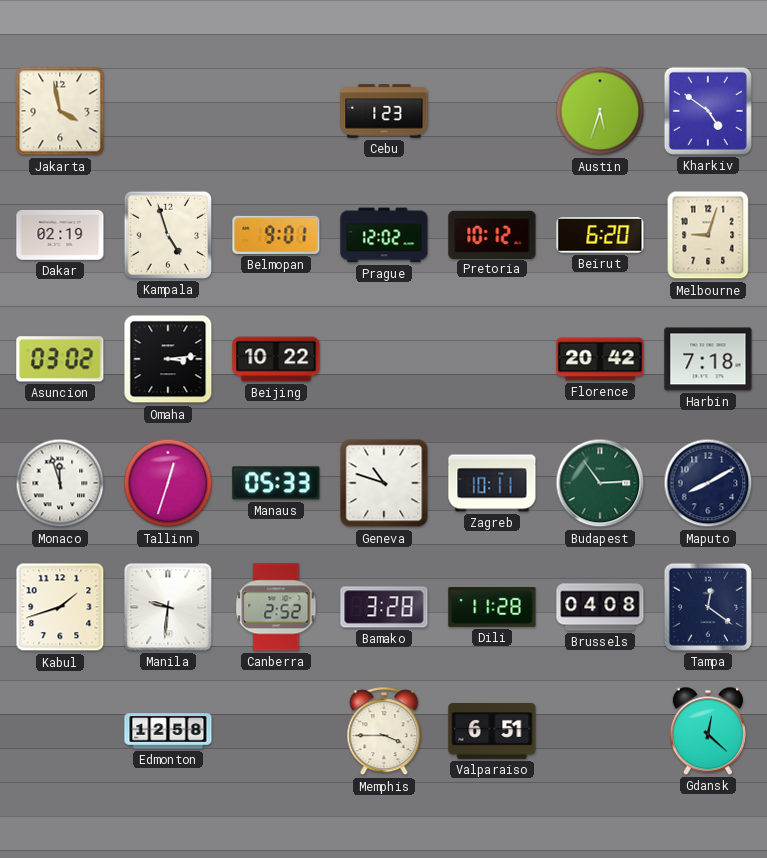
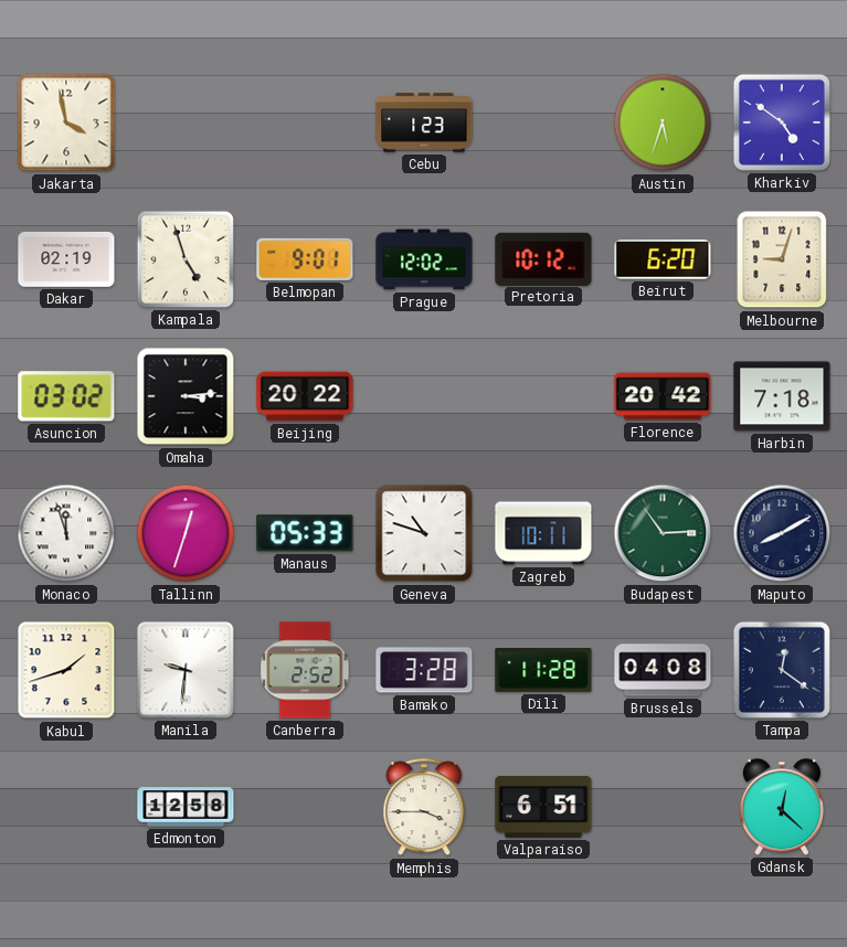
Beijing: 10:22 -> 20:22 (305, 396)
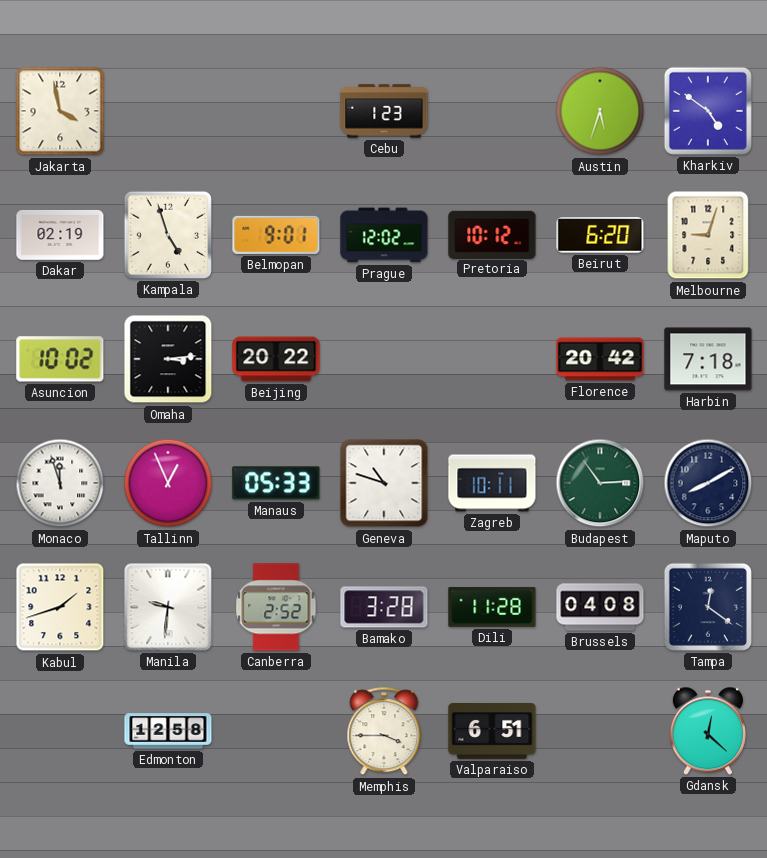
Asuncion: 03:02 -> 10:02 (60, 359)
Tallinn: 12:33 -> 12:56 (168, 483)
